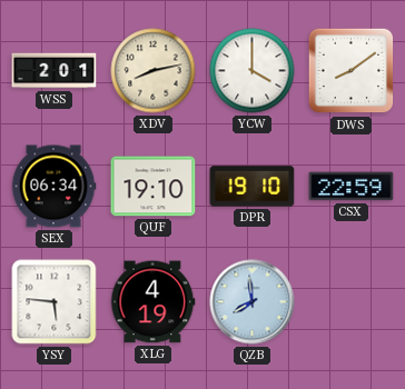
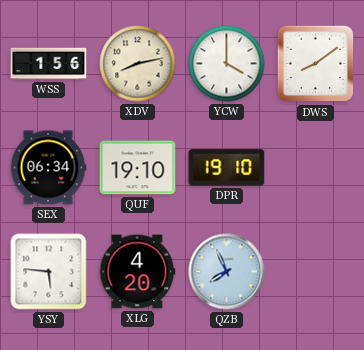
WSS: 2:01 -> 1:56 (49, 64)
CSX: 22:59 -> none (352, 187)
XLG: 4:19 -> 4:20 (137, 272)
QZB: 7:59 -> 7:56 (227, 272)
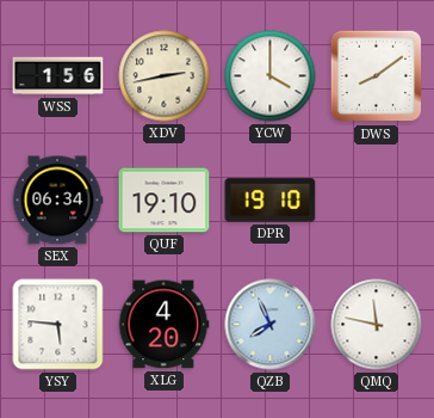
XDV: 8:13 -> 2:43 (165, 76)
QMQ: none -> 11:47 (377, 325)
